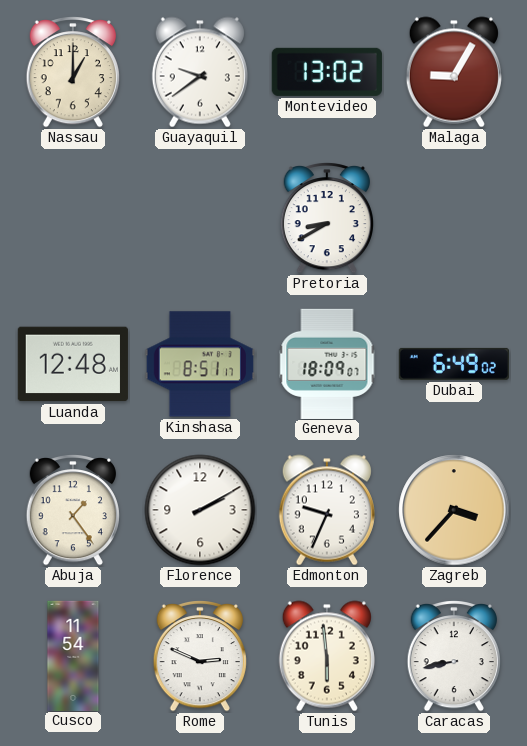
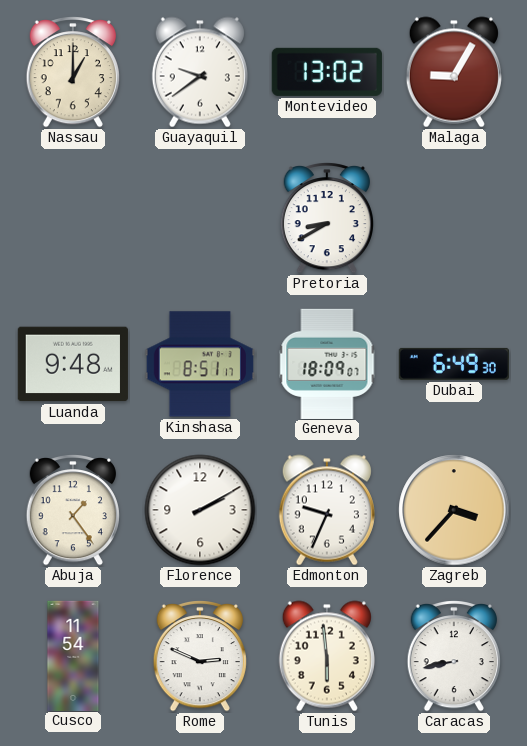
Luanda: 12:48 -> 9:48 (73, 364)
Dubai: 6:49:02 -> 6:49:30 (454, 364)
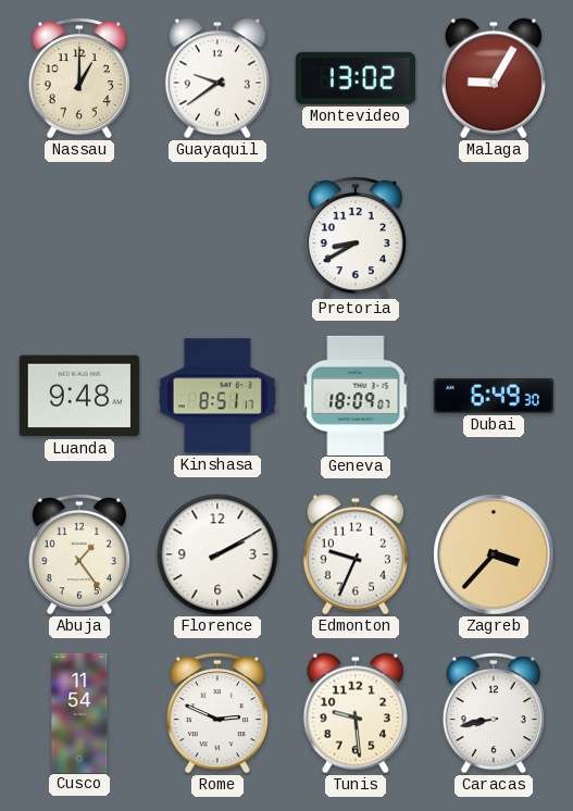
Tunis: 5:59 -> 9:29 (356, 713)
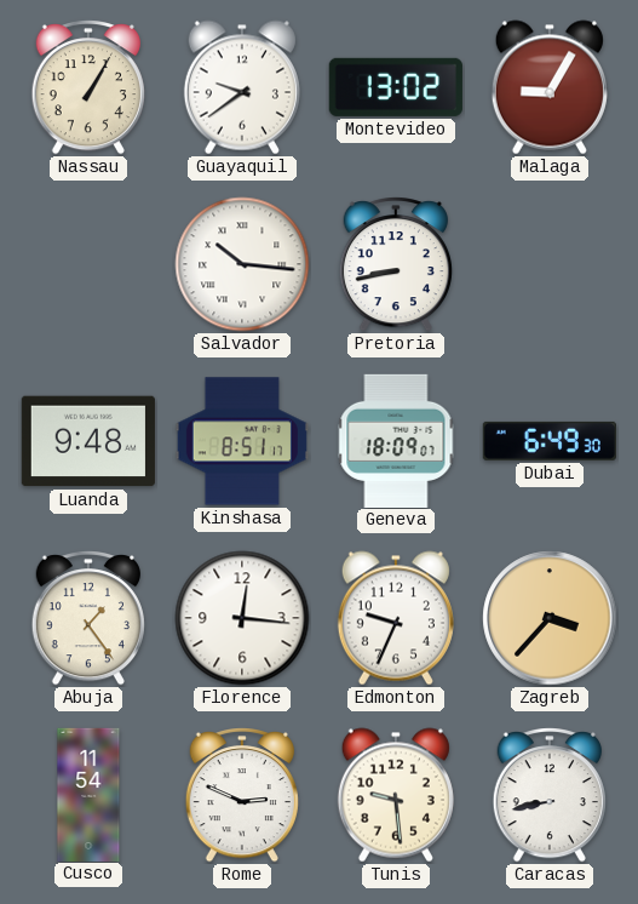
Nassau: 1:00 -> 1:05 (88, 88)
Salvador: none -> 10:16 (242, 264)
Pretoria: 8:40 -> 8:43 (396, 265)
Florence: 2:10 -> 12:16 (242, 618)
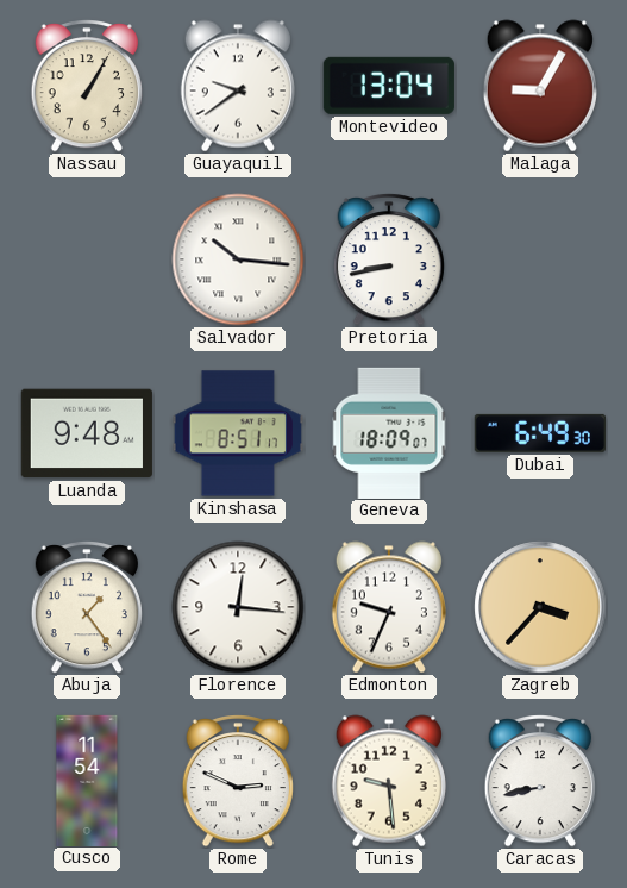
Montevideo: 13:02 -> 13:04 (389, 86)
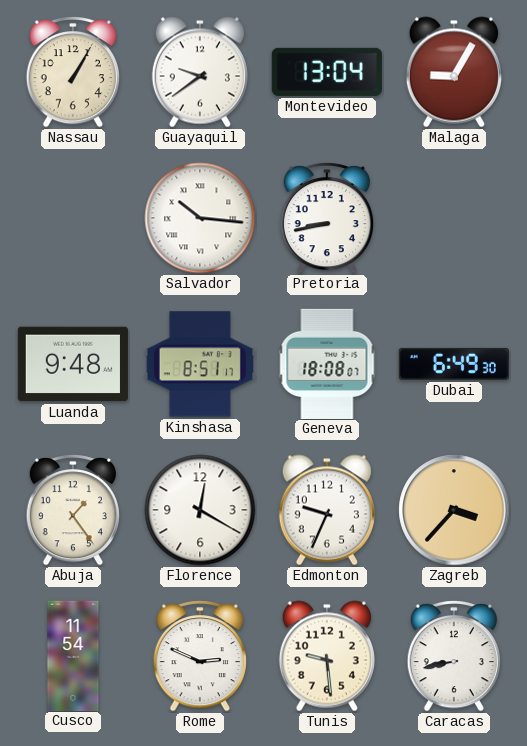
Geneva: 18:09 -> 18:08 (327, 363)
Florence: 12:16 -> 12:20 (200, 510)
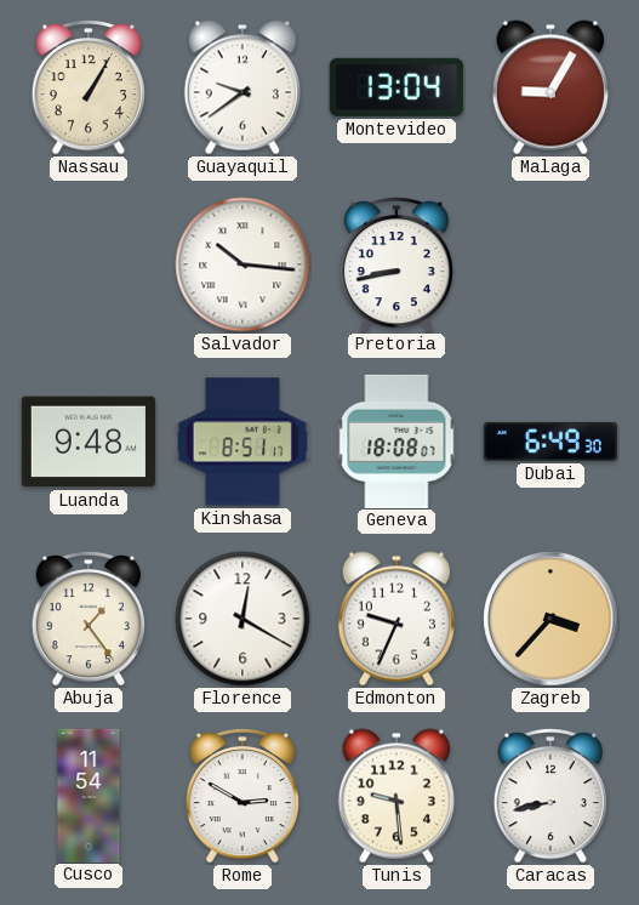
Rome: 2:49 -> 2:50 (243, 797)
